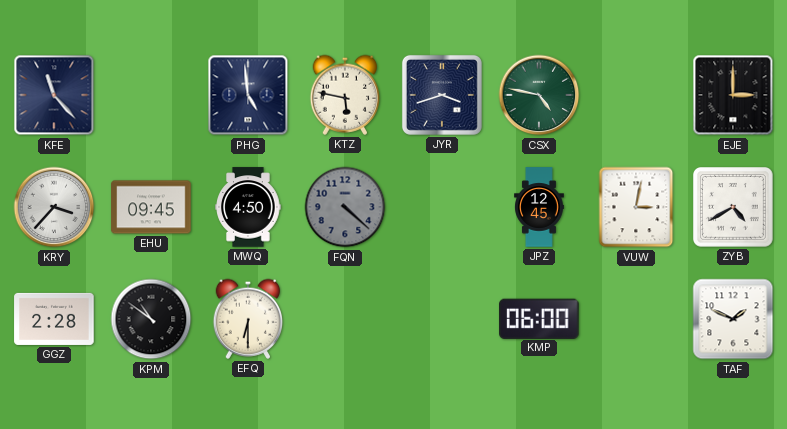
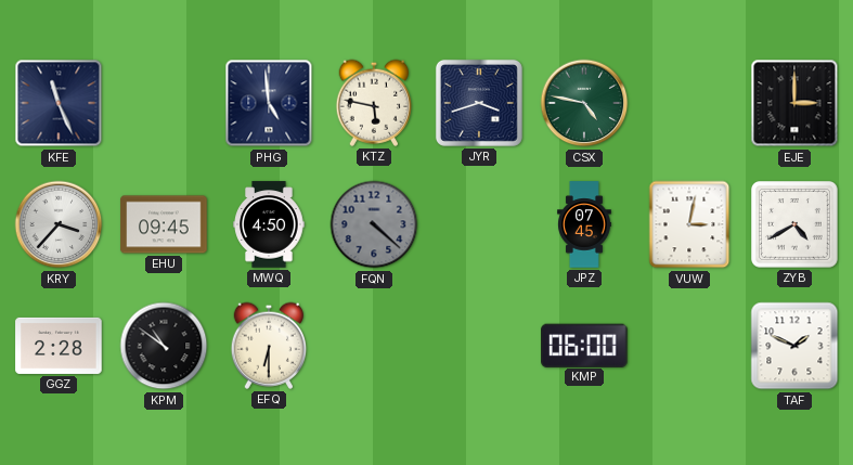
KFE: 11:23 -> 11:26 (59, 103)
JPZ: 12:45 -> 07:45 (584, 224)
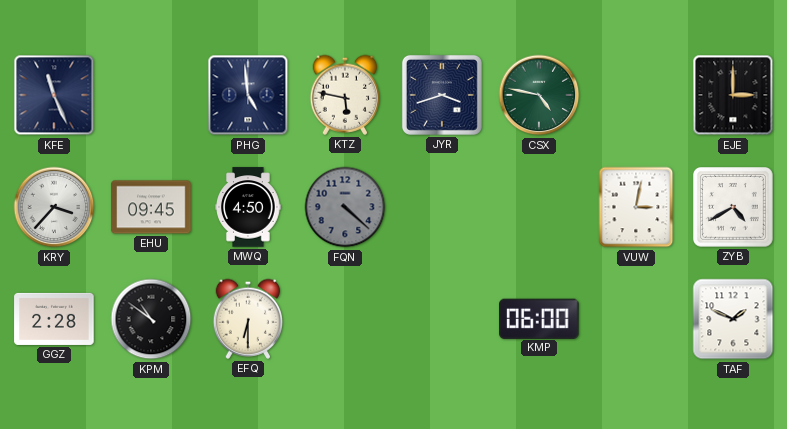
JPZ: 07:45 -> none (584, 224)
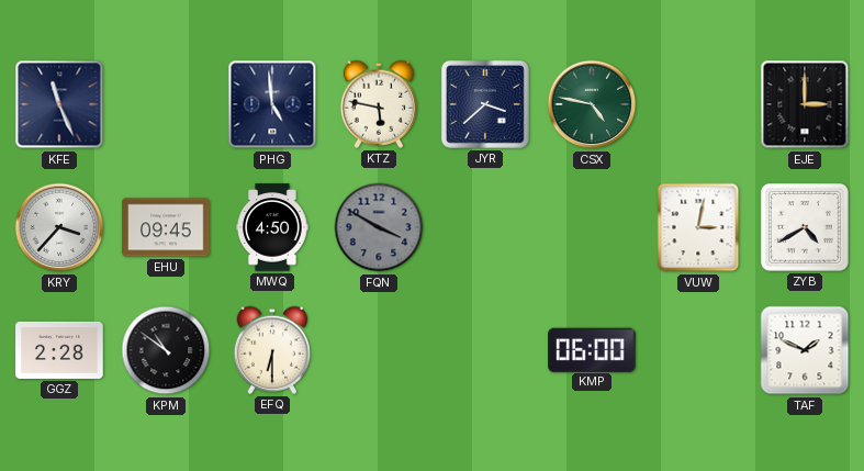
JYR: 3:42 -> 3:38 (485, 104)
FQN: 4:22 -> 3:50 (379, 227)
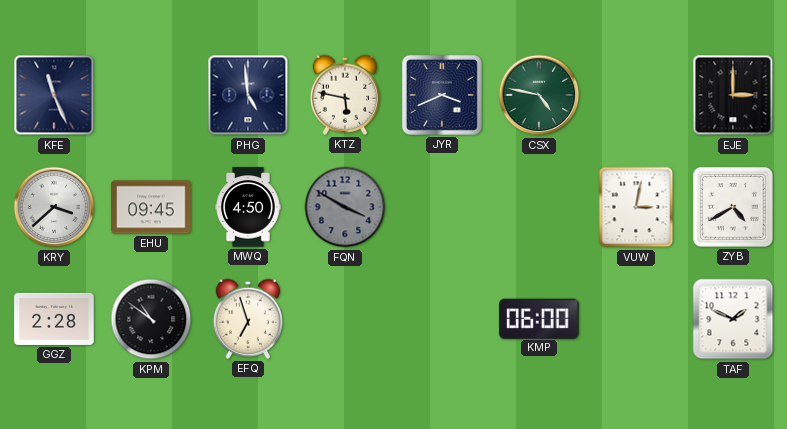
JYR: 3:38 -> 3:41 (442, 95)
KRY: 3:37 -> 3:38 (54, 207)
EFQ: 6:30 -> 6:57 (247, 319)
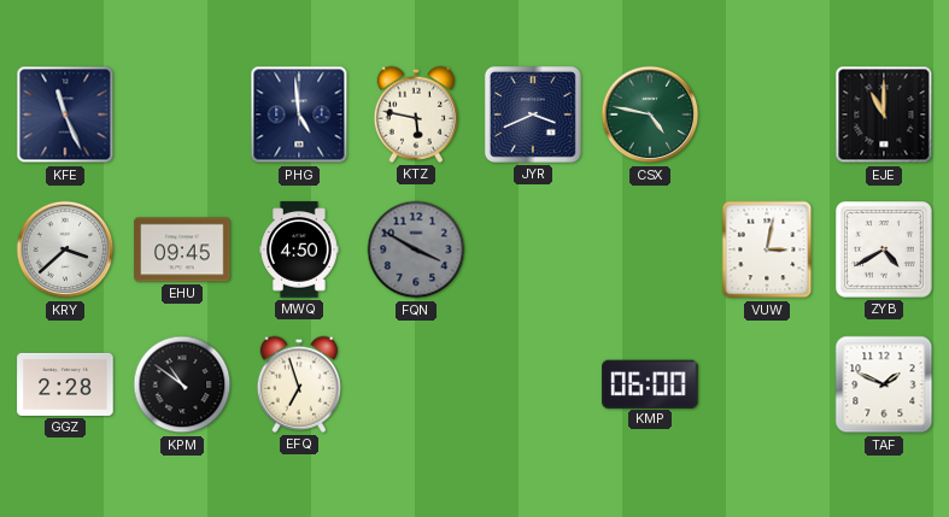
EJE: 3:00 -> 11:00 (884, 114)
